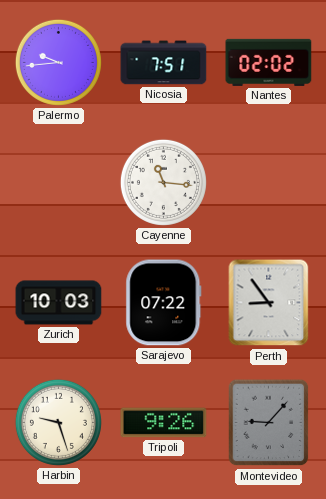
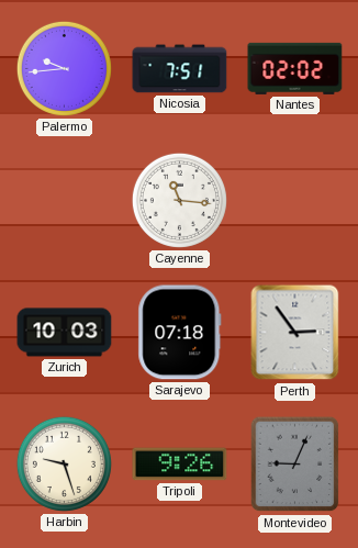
Sarajevo: 07:22 -> 07:18 (180, 333)
Perth: 8:54 -> 2:54 (295, 333)
Montevideo: 9:07 -> 9:04 (295, 465)
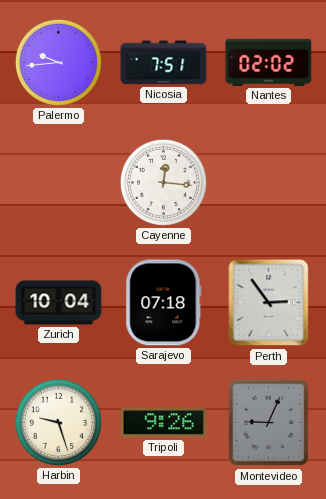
Cayenne: 11:16 -> 12:16 (163, 182)
Zurich: 10:03 -> 10:04 (59, 303)
